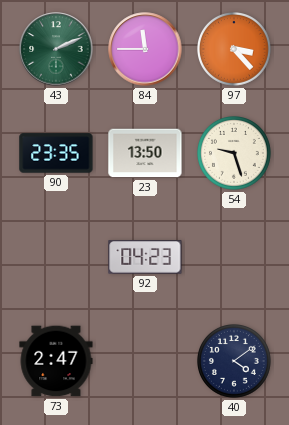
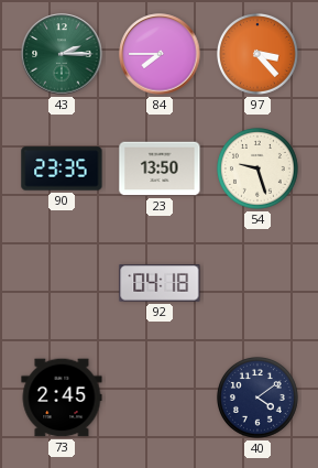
43: 2:11 -> 2:15 (62, 54)
84: 11:45 -> 7:45 (160, 54)
92: 04:23 -> 04:18 (160, 283)
73: 2:47 -> 2:45 (62, 398)
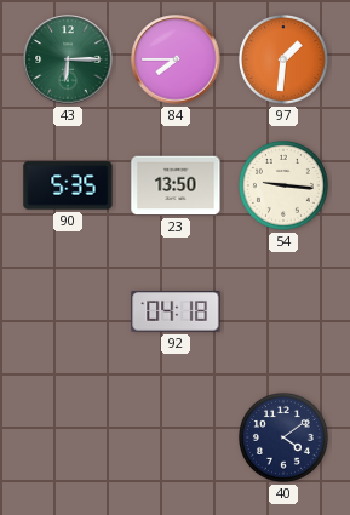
43: 2:15 -> 6:15 (68, 59)
97: 3:23 -> 1:31 (285, 61)
90: 23:35 -> 5:35 (68, 185)
54: 9:27 -> 9:16 (285, 187)
73: 2:45 -> none (62, 398)
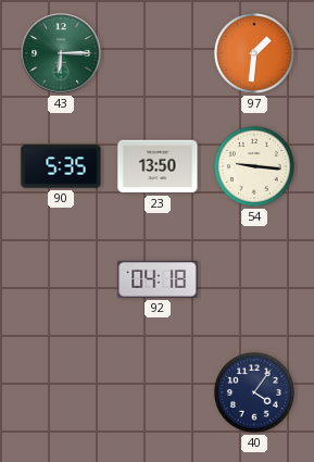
84: 7:45 -> none (176, 59)
40: 4:09 -> 4:06 (255, 394)
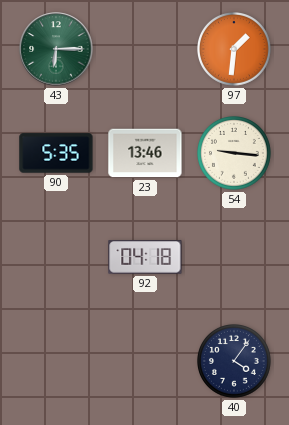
23: 13:50 -> 13:46 (145, 153)
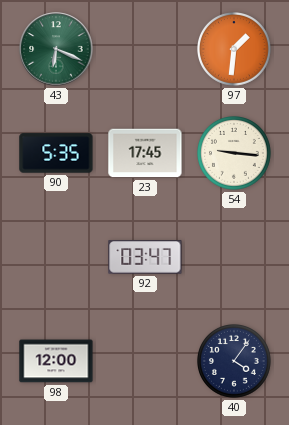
43: 6:15 -> 6:19 (56, 49)
23: 13:46 -> 17:45 (145, 153)
92: 04:18 -> 03:47 (145, 257)
98: none -> 12:00 (56, 361)
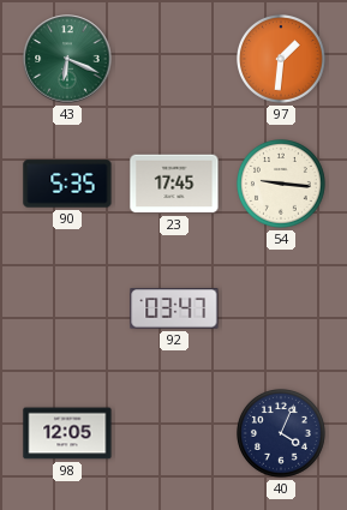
98: 12:00 -> 12:05 (67, 433)
40: 4:06 -> 4:04 (282, 434)
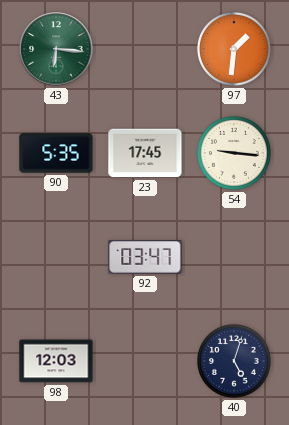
43: 6:19 -> 6:16 (56, 49)
98: 12:05 -> 12:03 (56, 361)
40: 4:04 -> 5:03 (235, 362)
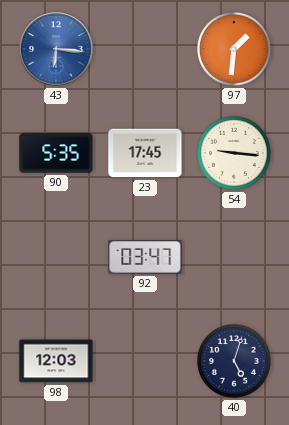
43 dial: green -> blue (56, 49)
